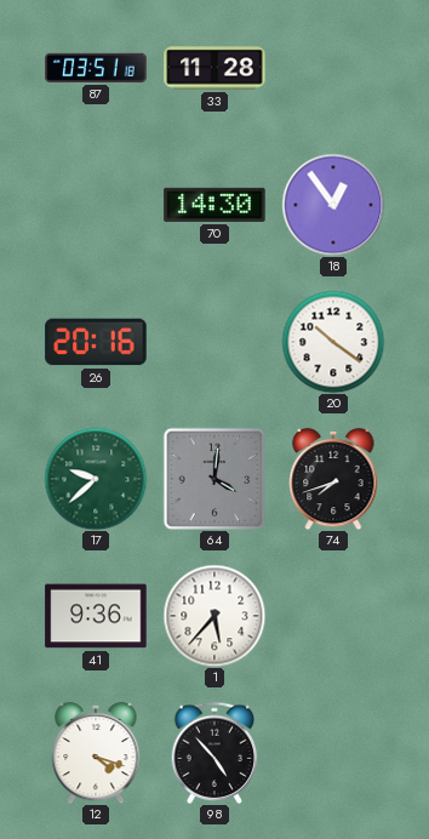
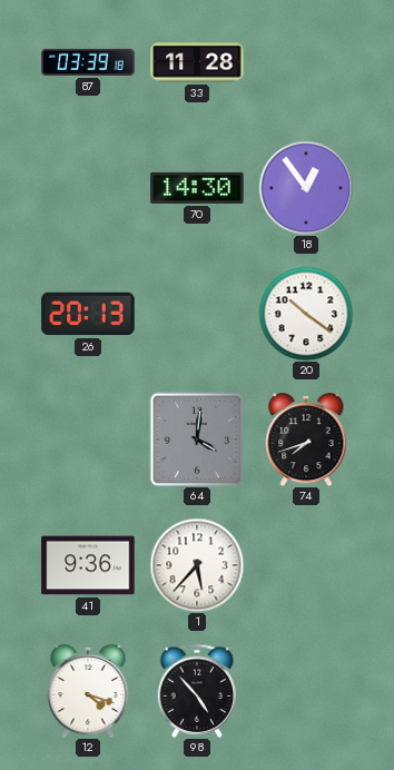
87: 03:51 -> 03:39 (88, 62)
26: 20:16 -> 20:13 (88, 314)
17: 9:38 -> none (96, 479)
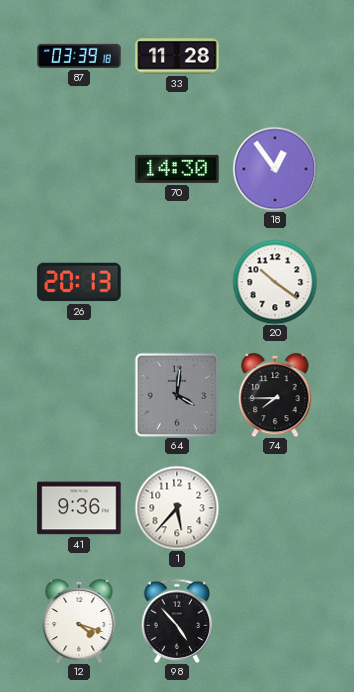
74: 7:42 -> 7:45 (275, 395)
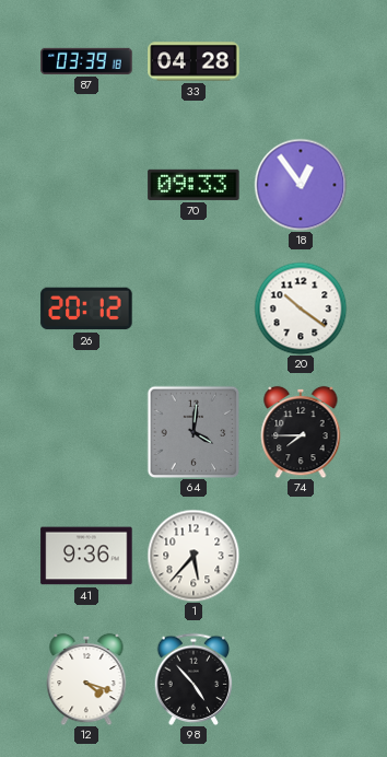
33: 11:28 -> 04:28 (193, 61)
70: 14:30 -> 09:33 (193, 185)
26: 20:13 -> 20:12 (86, 308)
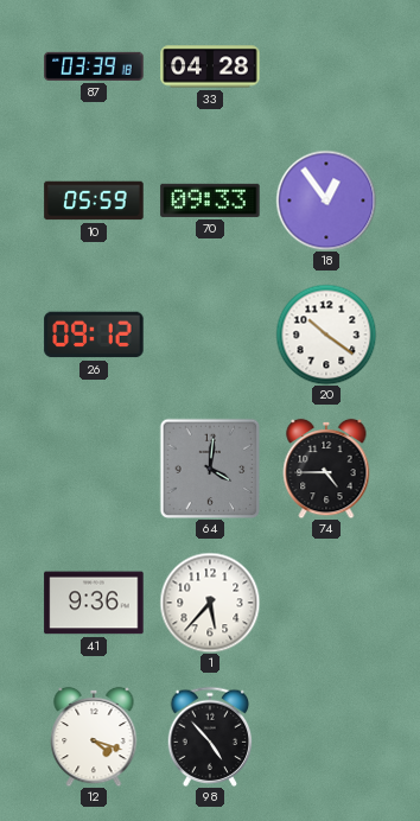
10: none -> 05:59 (94, 201)
26: 20:12 -> 09:12 (94, 335)
74: 7:45 -> 4:45 (326, 469)
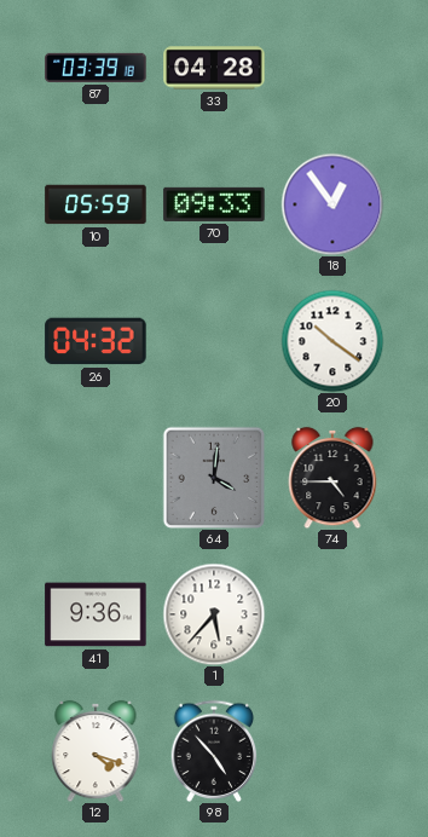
26: 09:12 -> 04:32 (96, 341)
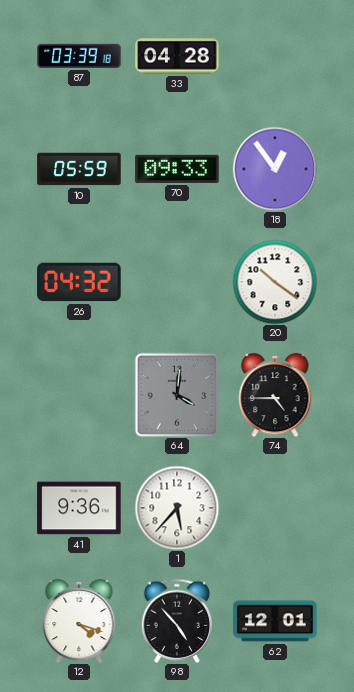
62: none -> 12:01 (275, 621)
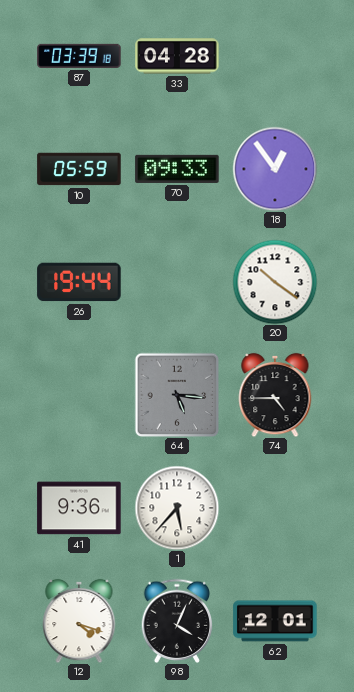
26: 04:32 -> 19:44 (79, 282)
64: 4:01 -> 5:16 (177, 395)
98: 4:53 -> 4:04 (177, 620)
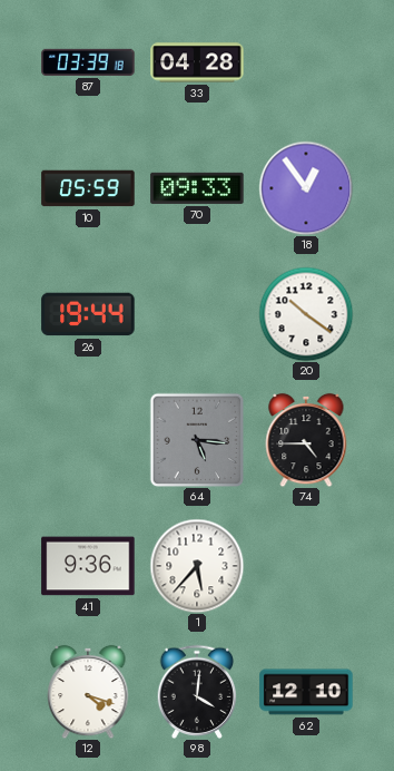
98: 4:04 -> 4:01 (197, 691)
62: 12:01 -> 12:10 (306, 692)
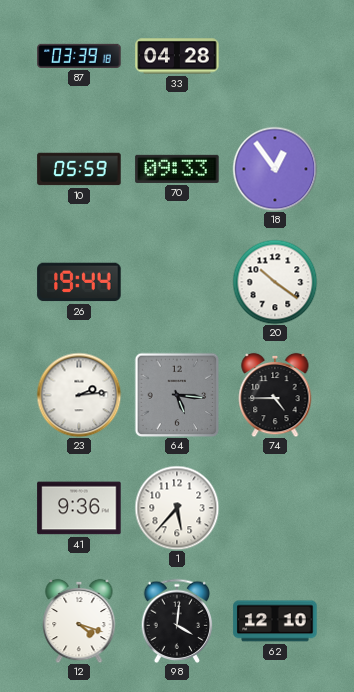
23: none -> 2:14 (79, 395)
